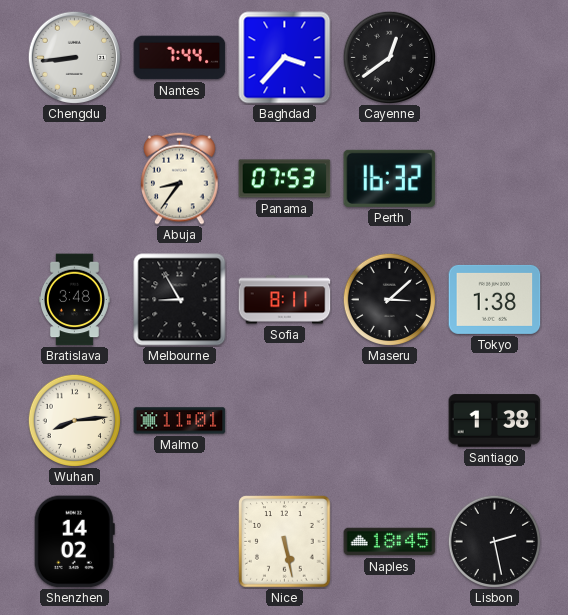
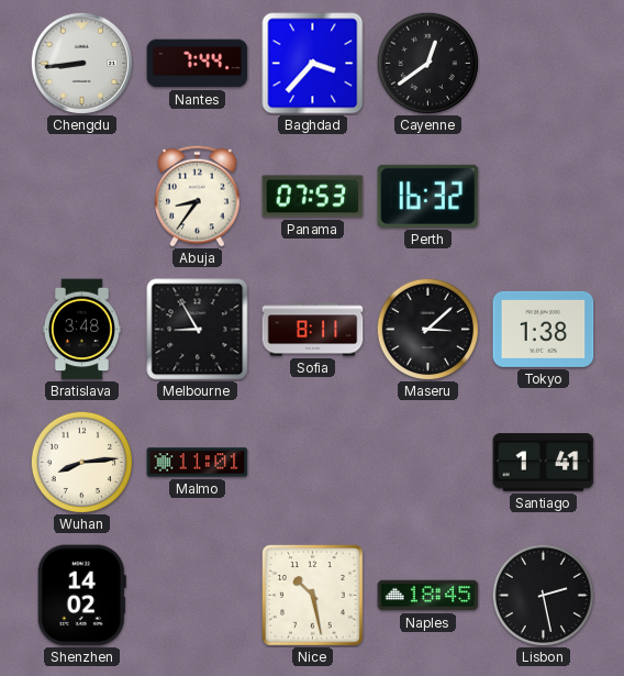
Santiago: 1:38 -> 1:41 (544, 463)
Nice: 5:28 -> 10:28 (313, 596)
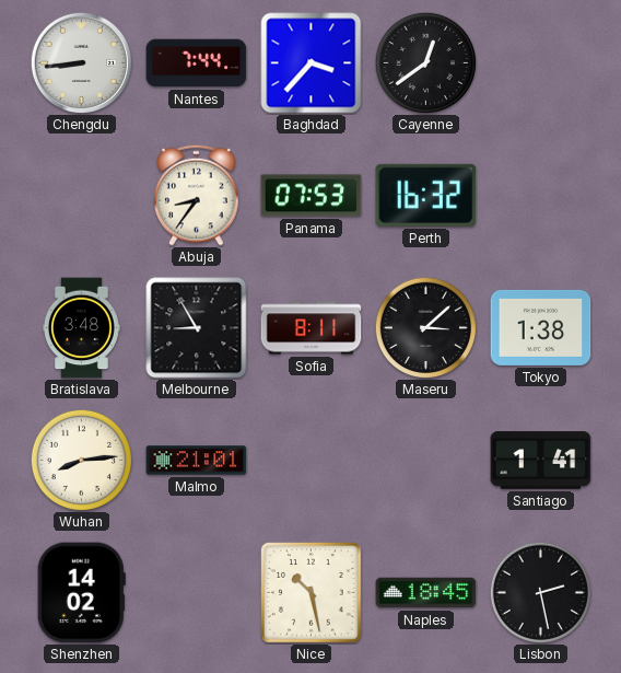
Malmo: 11:01 -> 21:01 (197, 461)
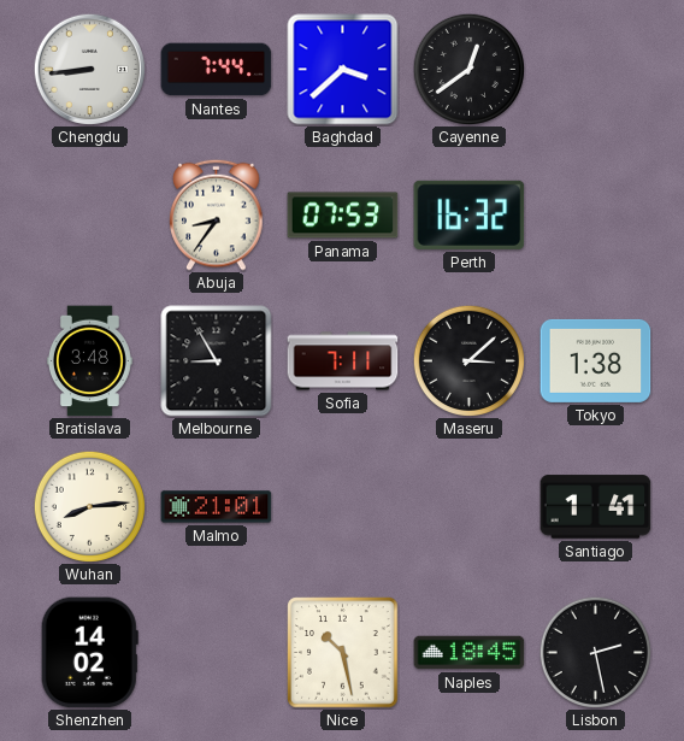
Baghdad: 3:37 -> 3:38 (343, 70)
Sofia: 8:11 -> 7:11 (343, 361)
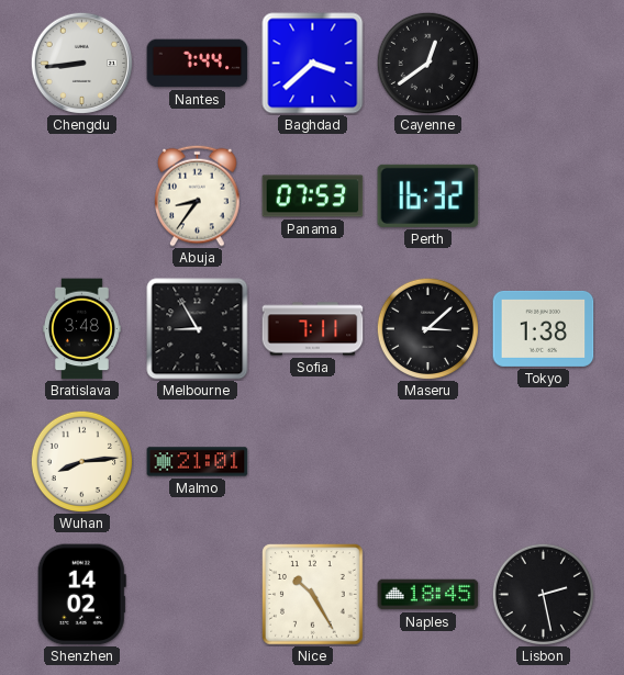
Santiago: 1:41 -> none (596, 507)
Nice: 10:28 -> 10:25 (313, 595)
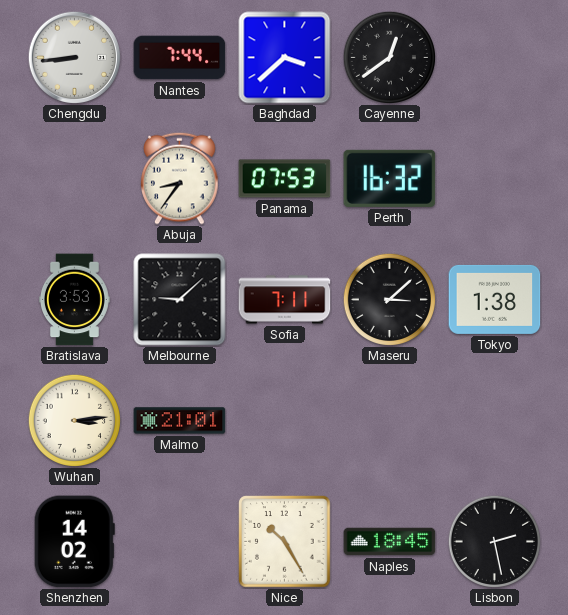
Bratislava: 3:48 -> 3:53 (74, 300)
Melbourne: 8:55 -> 9:08 (180, 300)
Wuhan: 8:14 -> 3:14 (74, 420)
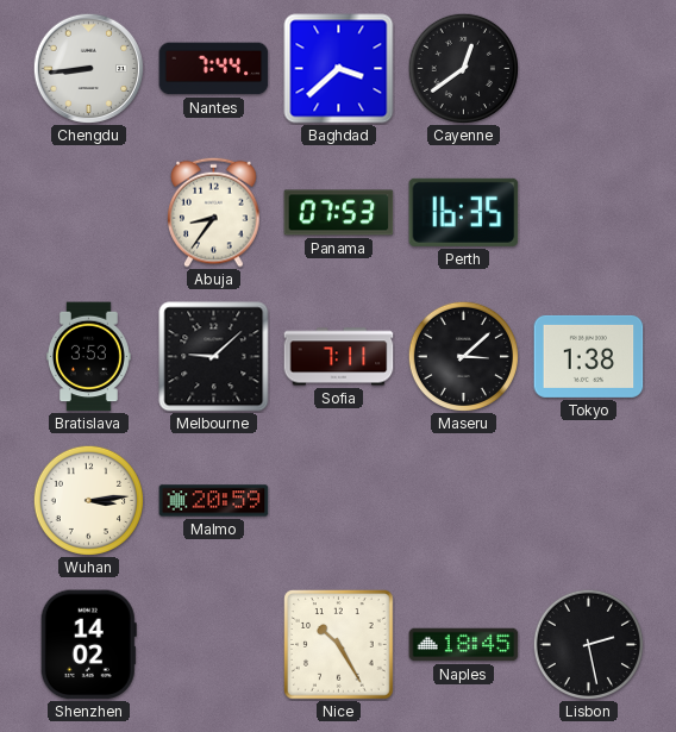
Perth: 16:32 -> 16:35 (464, 212)
Malmo: 21:01 -> 20:59 (214, 501)
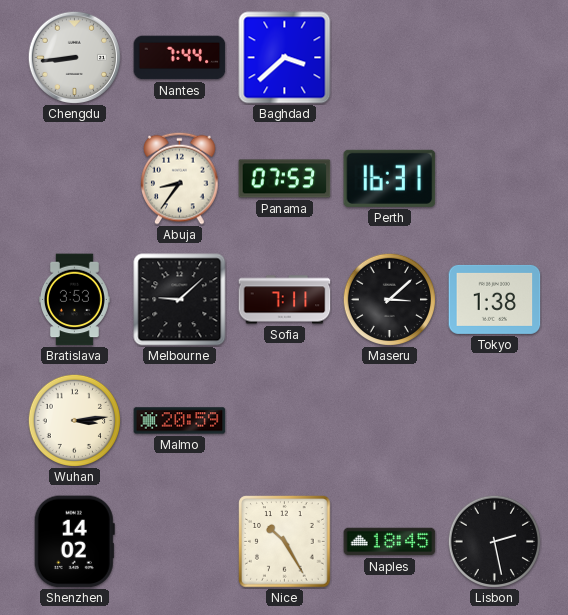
Cayenne: 12:39 -> none (463, 68)
Perth: 16:35 -> 16:31 (390, 178)
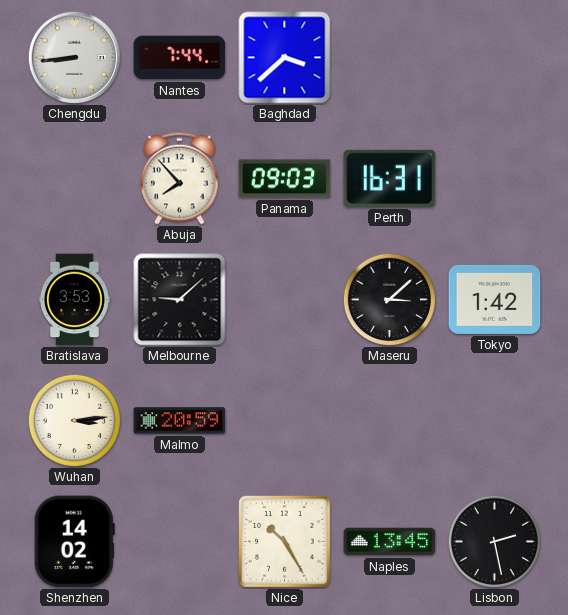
Abuja: 8:36 -> 7:53 (180, 178)
Panama: 07:53 -> 09:03 (285, 179)
Sofia: 7:11 -> none (285, 300)
Tokyo: 1:38 -> 1:42 (495, 299)
Naples: 18:45 -> 13:45 (390, 542)
